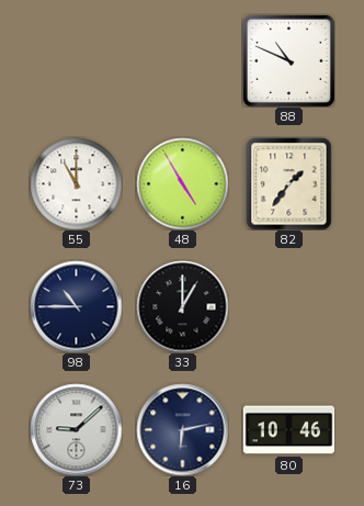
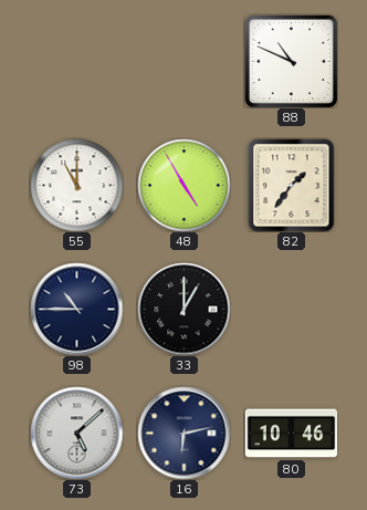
73: 9:08 -> 5:08 (76, 433)
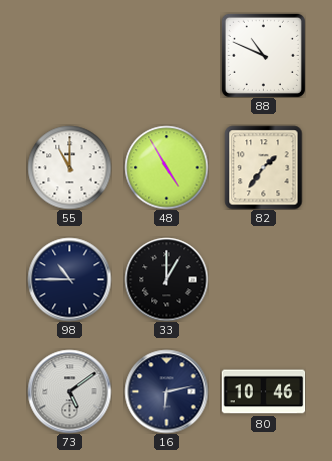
73: 5:08 -> 5:09 (69, 391)
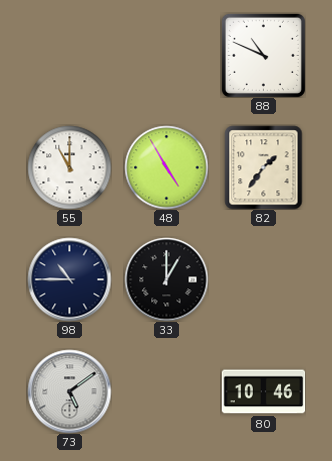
16: 6:13 -> none (166, 391)
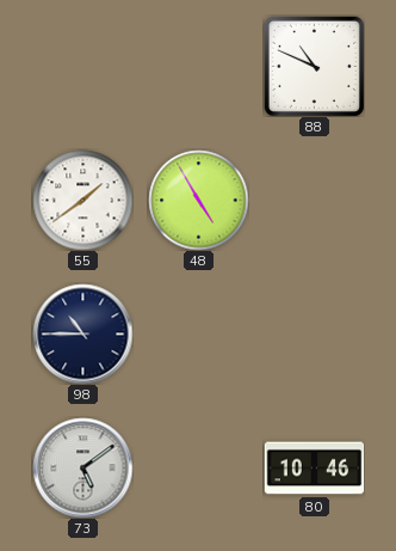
55: 11:00 -> 1:39 (82, 200)
82: 1:36 -> none (264, 167)
33: 1:00 -> none (166, 279)
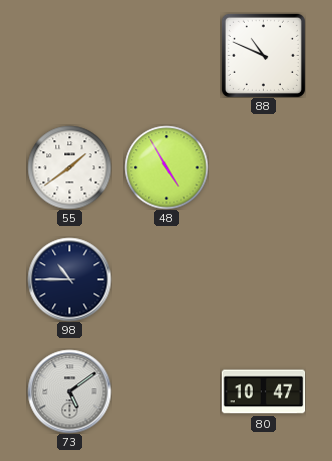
80: 10:46 -> 10:47 (263, 392)
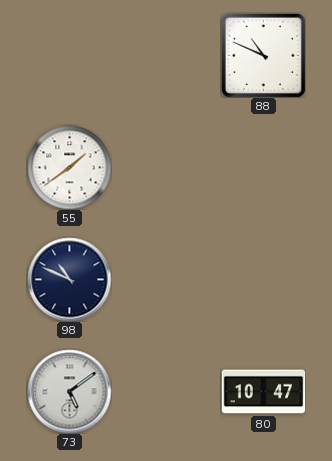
48: 4:55 -> none (166, 167)
98: 10:45 -> 10:49 (69, 279)
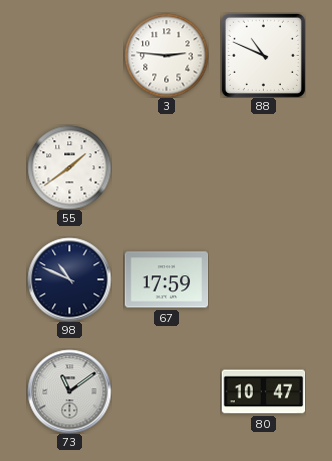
3: none -> 2:46 (166, 55)
67: none -> 17:59 (166, 280)
73: 5:09 -> 11:09 (69, 391)
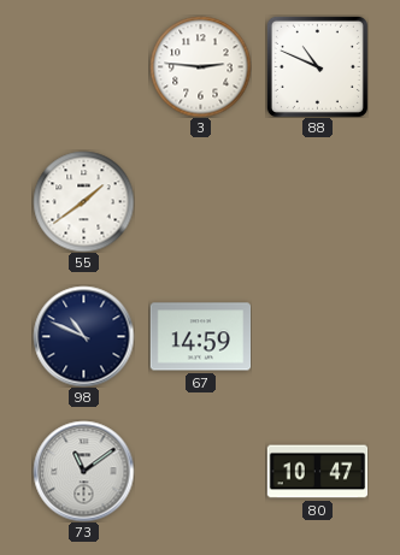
67: 17:59 -> 14:59 (200, 337)
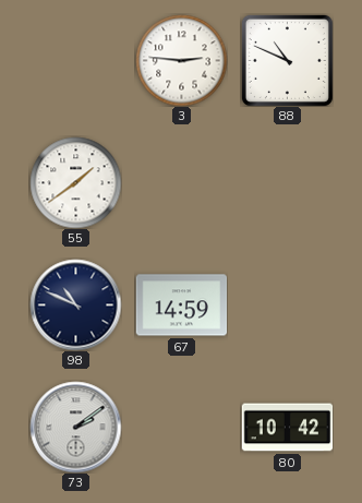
73: 11:09 -> 2:09 (75, 427)
80: 10:47 -> 10:42 (287, 428)
